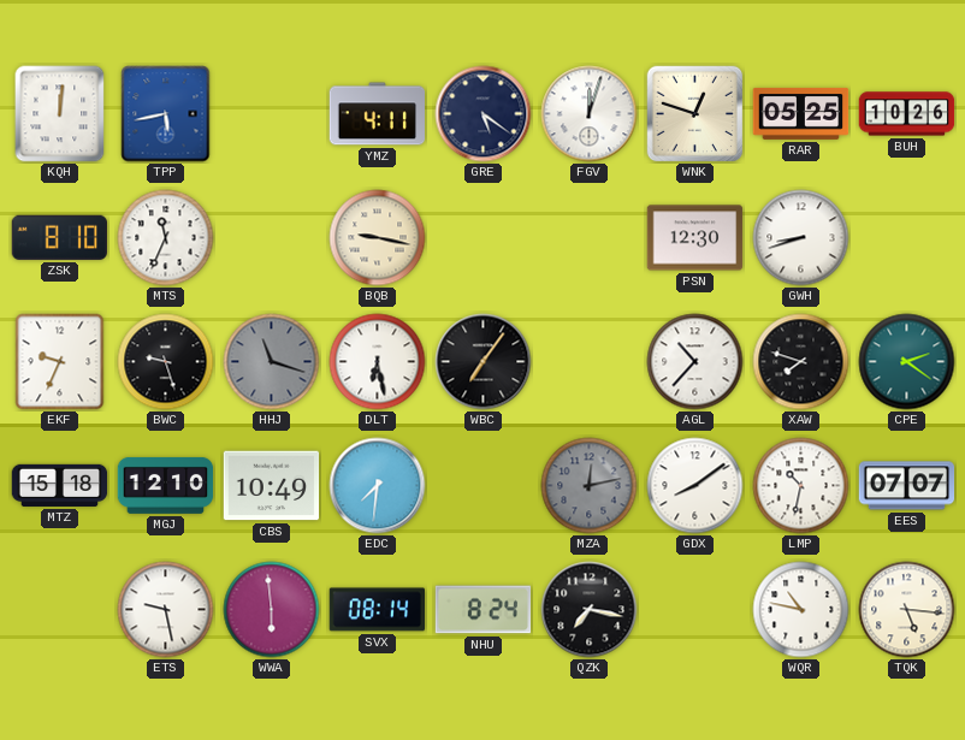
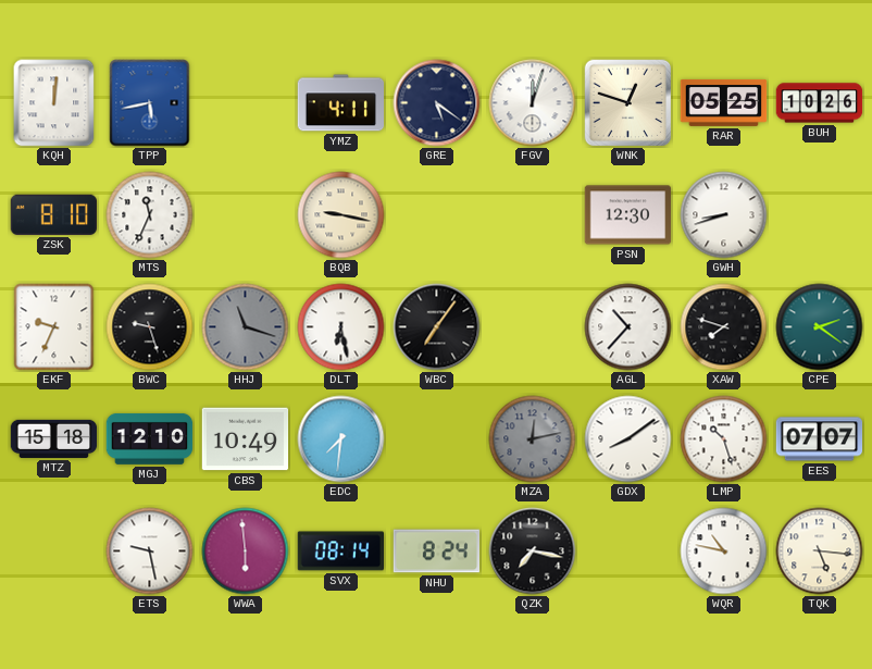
LMP: 10:32 -> 10:27 (724, 439)
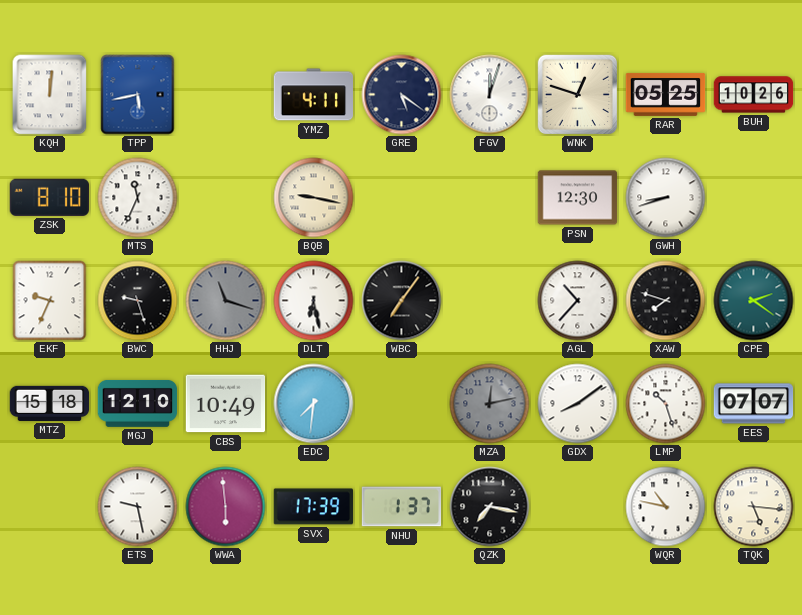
SVX: 08:14 -> 17:39 (314, 507)
NHU: 8:24 -> 1:37 (402, 507)
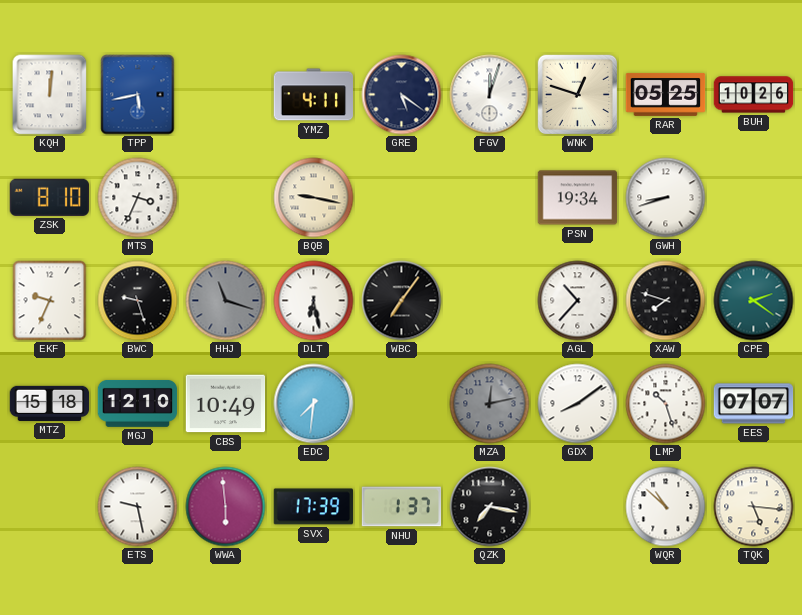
MTS: 11:34 -> 3:34 (138, 198)
PSN: 12:30 -> 19:34 (578, 198)
WQR: 10:47 -> 10:52 (666, 507)
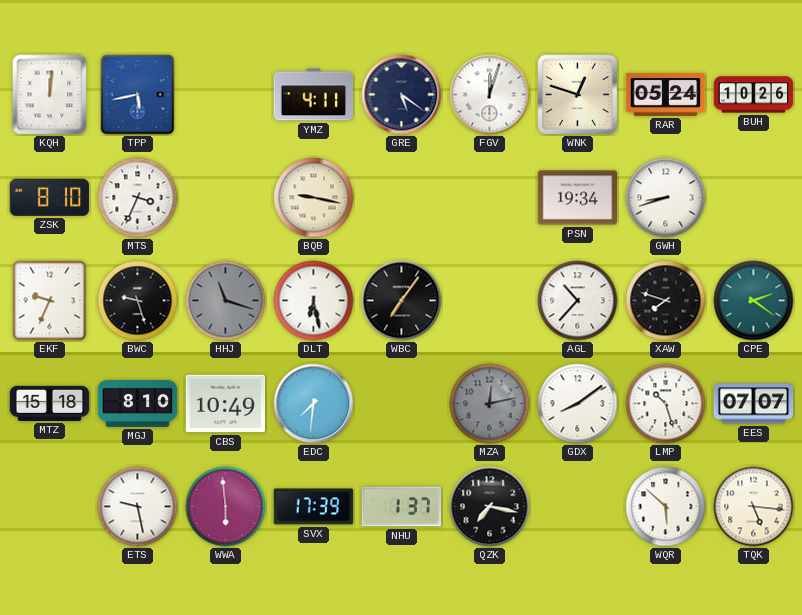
RAR: 05:25 -> 05:24 (666, 94)
MGJ: 12:10 -> 8:10 (138, 403)
WQR: 10:52 -> 5:52 (666, 507)
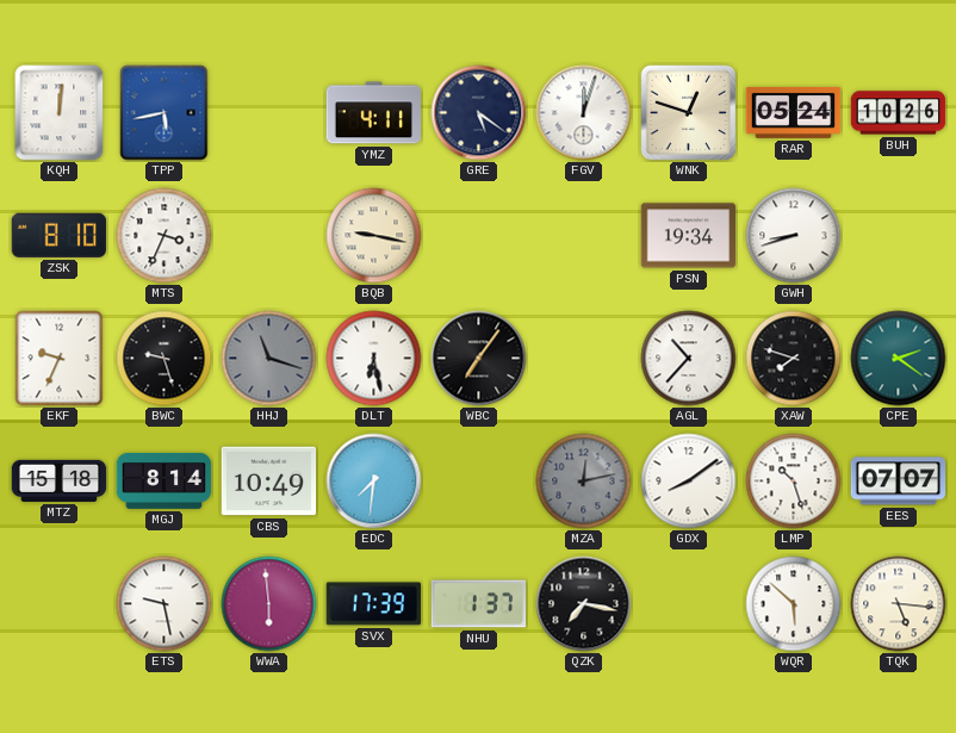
MGJ: 8:10 -> 8:14 (164, 480)
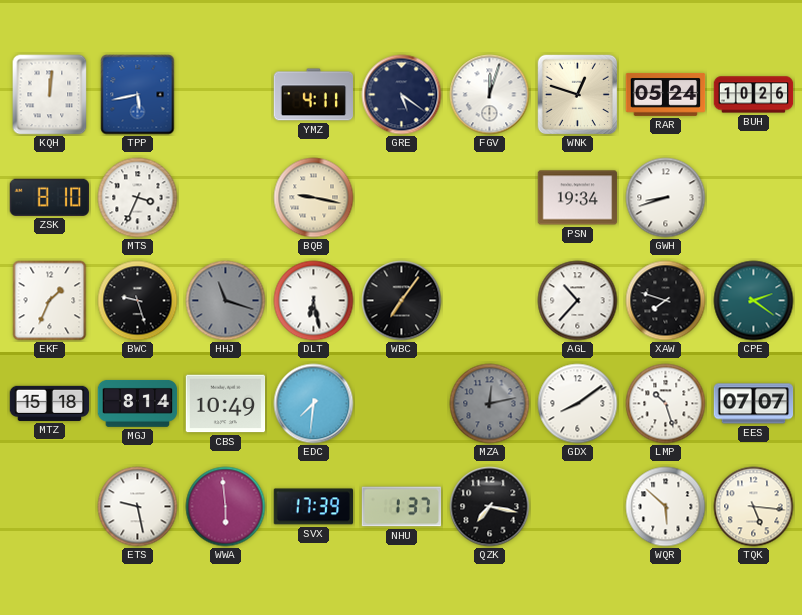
EKF: 9:34 -> 1:34 (50, 301)
